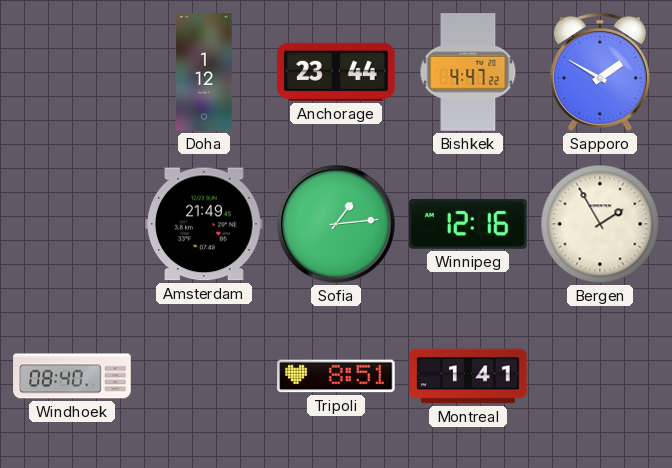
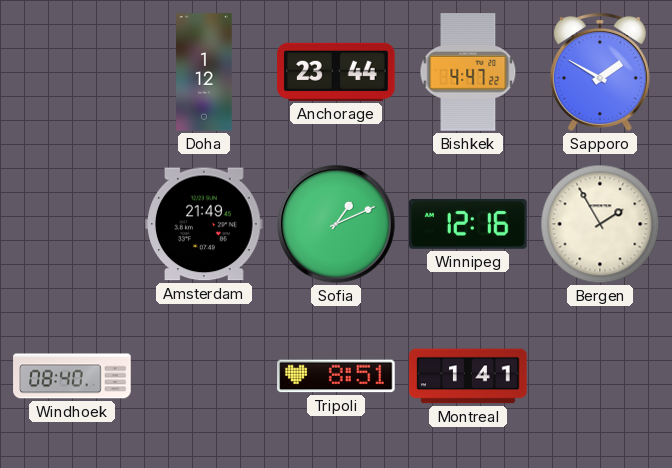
Sofia: 1:14 -> 1:11 (336, 224)
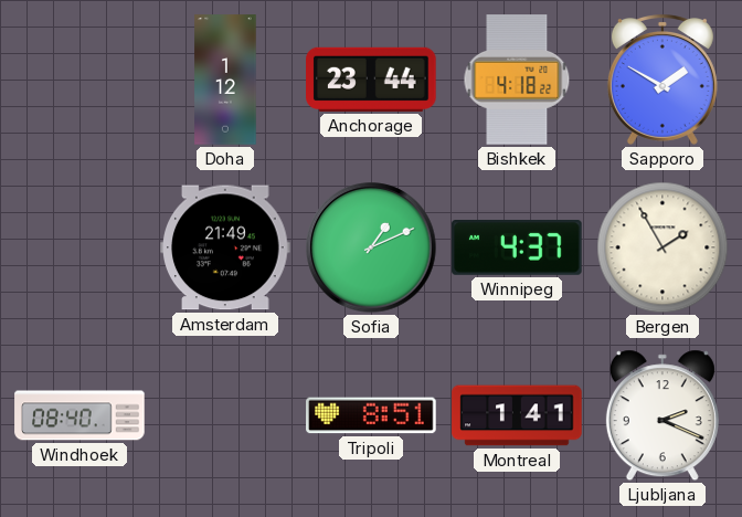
Bishkek: 4:47 -> 4:18 (517, 80)
Winnipeg: 12:16 -> 4:37 (517, 249)
Ljubljana: none -> 2:19 (662, 415)
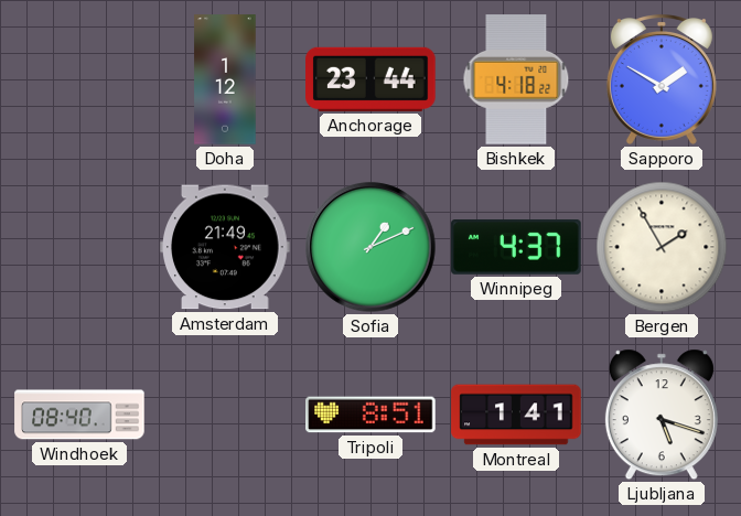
Ljubljana: 2:19 -> 5:18 (662, 415)
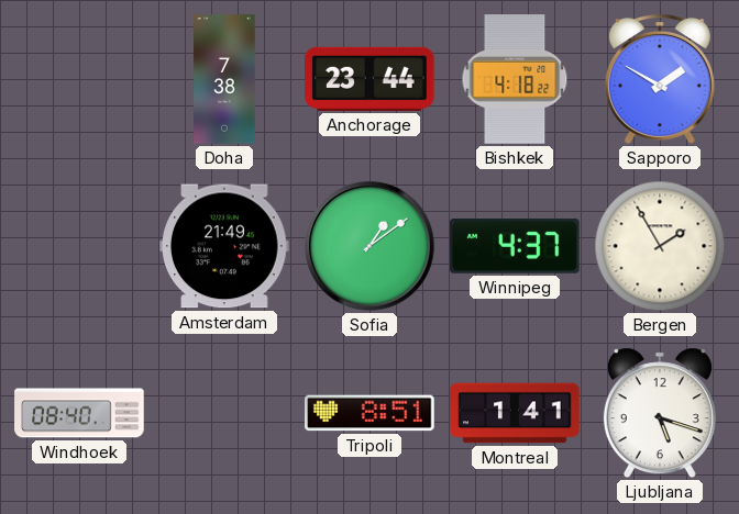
Doha: 1:12 -> 7:38 (224, 79)
Sofia: 1:11 -> 1:09 (369, 246)
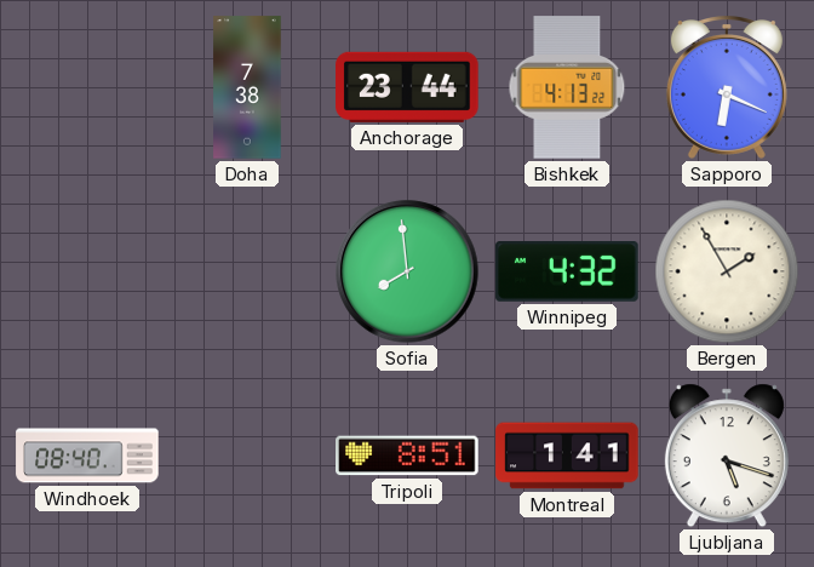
Bishkek: 4:18 -> 4:13 (567, 87)
Sapporo: 1:50 -> 6:19 (727, 88)
Amsterdam: 21:49 -> none (224, 246)
Sofia: 1:09 -> 7:59 (407, 271)
Winnipeg: 4:37 -> 4:32 (567, 273)
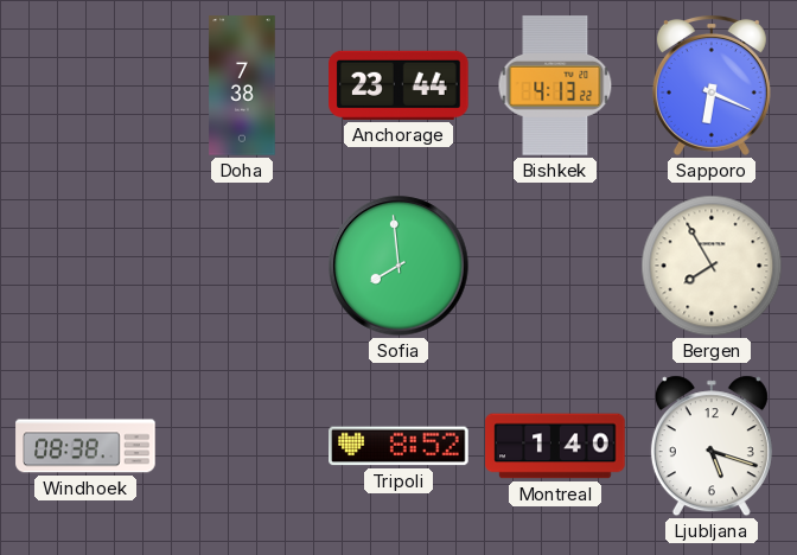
Winnipeg: 4:32 -> none (567, 273)
Bergen: 1:55 -> 7:55 (712, 266)
Windhoek: 08:40 -> 08:38 (85, 446)
Tripoli: 8:51 -> 8:52 (398, 446)
Montreal: 1:41 -> 1:40 (555, 446)
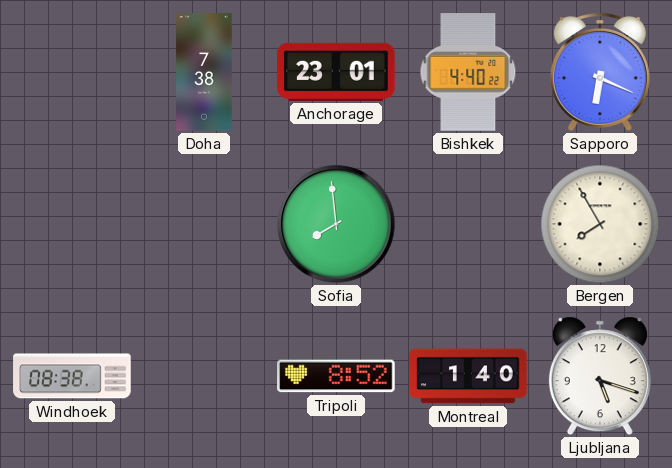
Anchorage: 23:44 -> 23:01 (336, 72)
Bishkek: 4:13 -> 4:40 (468, 72)
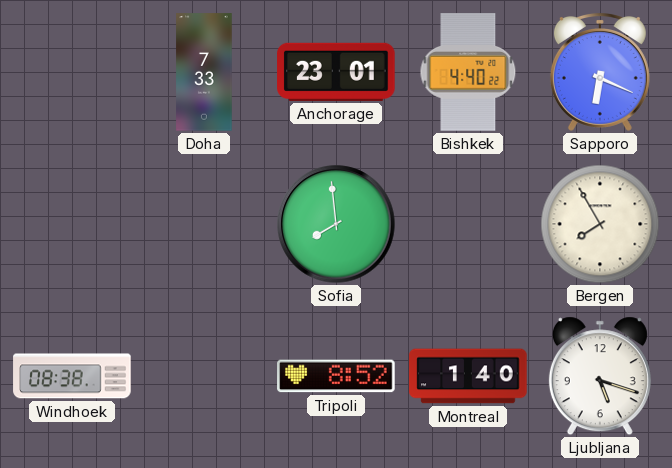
Doha: 7:38 -> 7:33 (204, 72)
